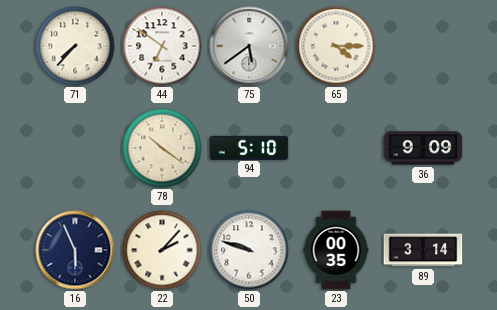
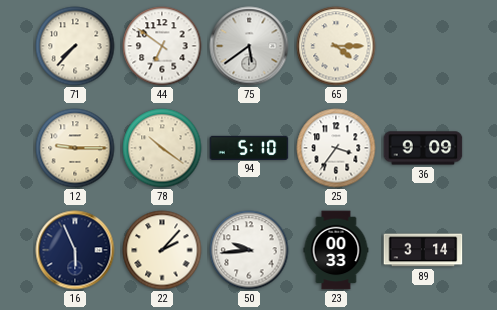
12: none -> 9:15 (75, 148)
25: none -> 3:36 (336, 148)
50: 9:48 -> 9:44 (249, 250)
23: 00:35 -> 00:33 (336, 250)
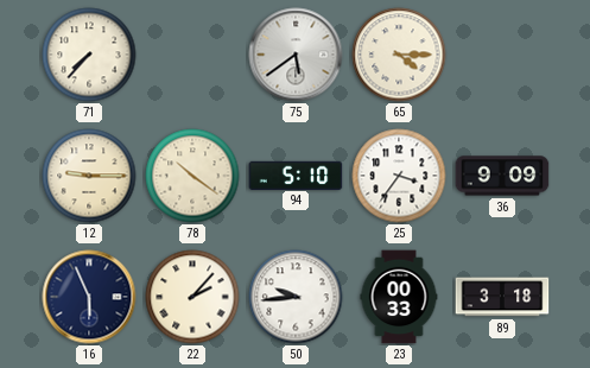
44: 6:51 -> none (162, 46)
89: 3:14 -> 3:18 (502, 297)
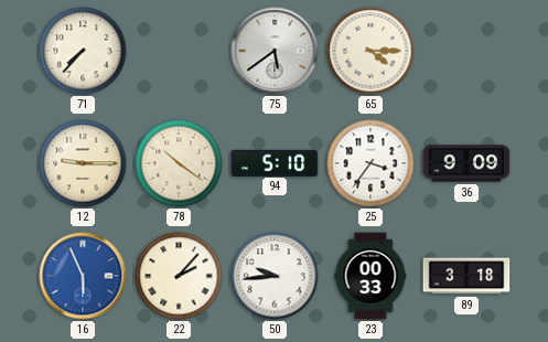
16 dial: navy -> blue (83, 276)
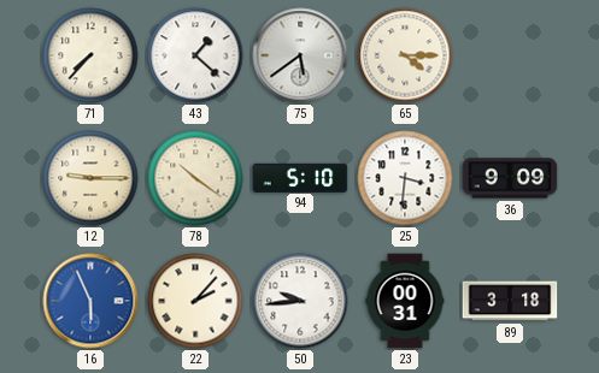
43: none -> 1:22 (195, 55)
25: 3:36 -> 3:31 (405, 178)
23: 00:33 -> 00:31 (405, 301)
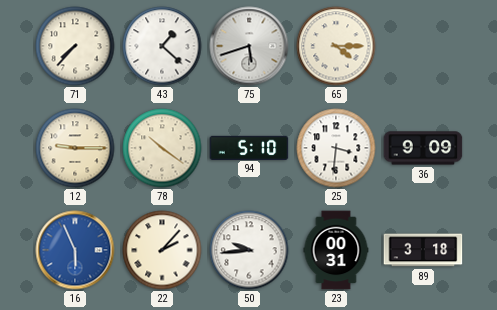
75: 5:39 -> 5:42 (249, 46)
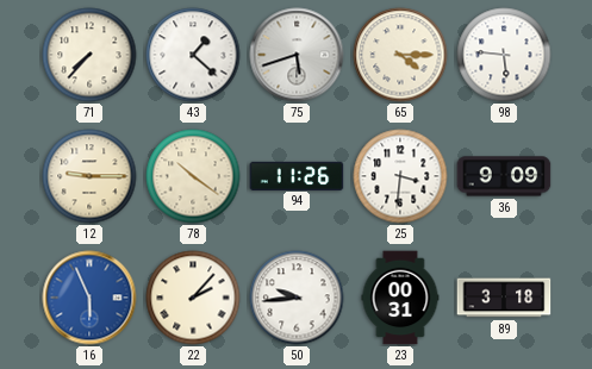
98: none -> 5:46 (504, 55)
94: 5:10 -> 11:26 (297, 175)
